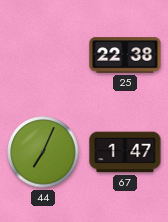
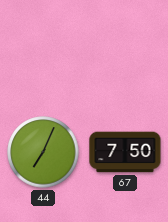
25: 22:38 -> none (125, 55)
67: 1:47 -> 7:50 (125, 152)
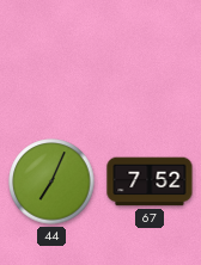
67: 7:50 -> 7:52 (150, 181)
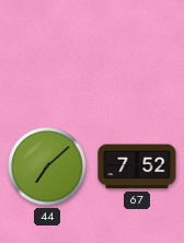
44: 7:04 -> 7:08 (47, 166)
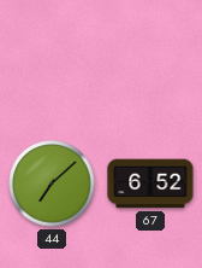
67: 7:52 -> 6:52 (150, 183)
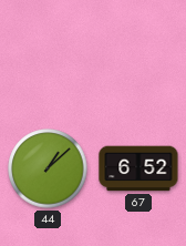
44: 7:08 -> 1:08 (48, 168)
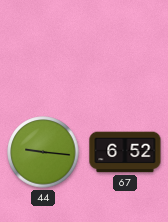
44: 1:08 -> 9:16 (43, 152)
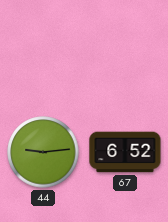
44: 9:16 -> 9:14 (43, 152)
